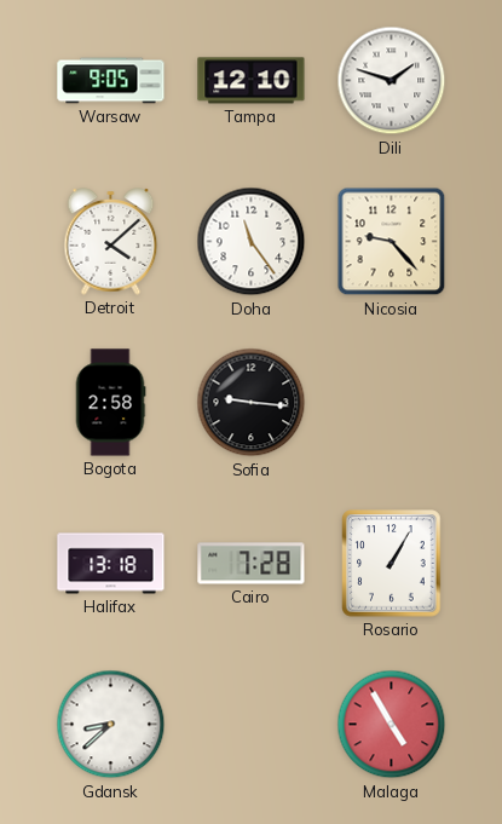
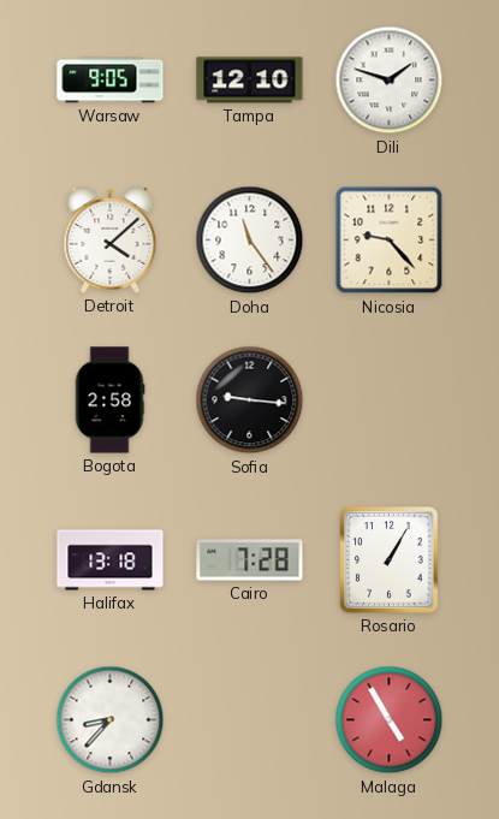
Gdansk: 8:38 -> 8:37 (111, 720)
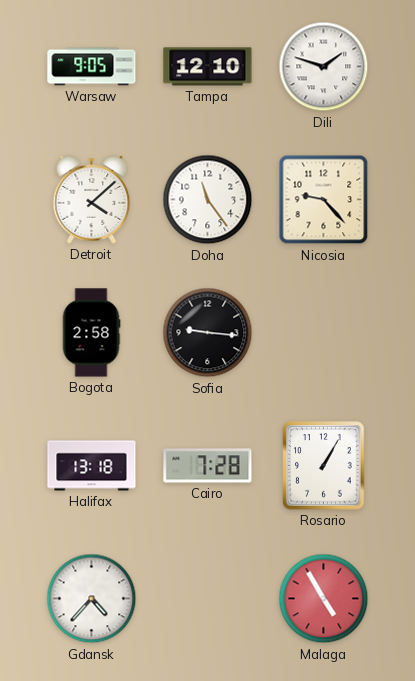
Gdansk: 8:37 -> 4:37 (92, 599)
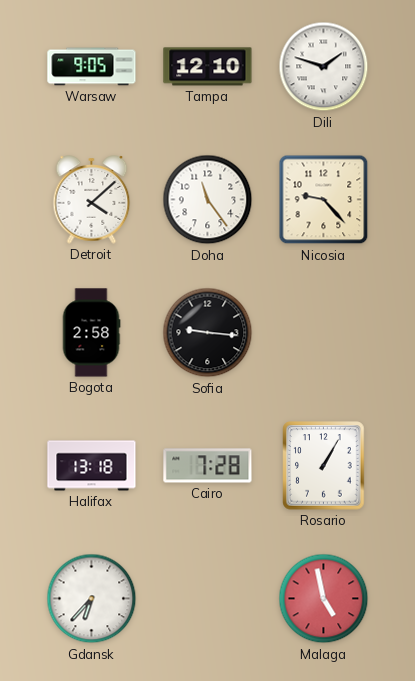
Gdansk: 4:37 -> 6:37 (92, 599)
Malaga: 4:55 -> 4:58 (324, 599)
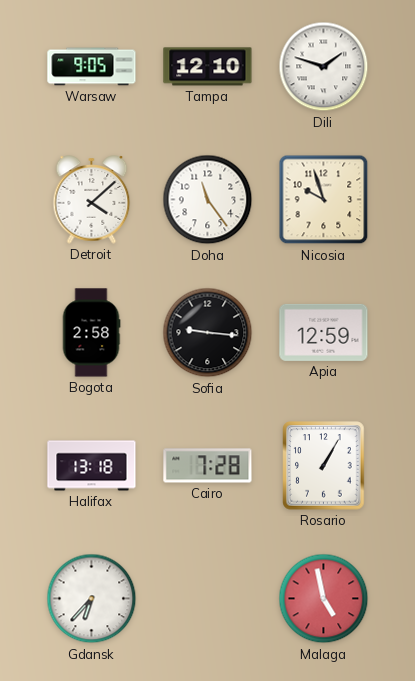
Nicosia: 9:23 -> 9:57 (324, 200)
Apia: none -> 12:59 (324, 332)
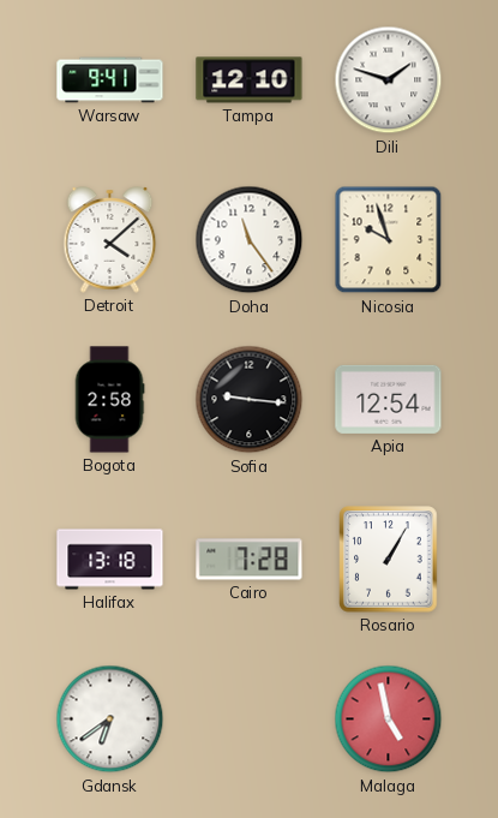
Warsaw: 9:05 -> 9:41 (110, 80)
Apia: 12:59 -> 12:54 (389, 399)
Gdansk: 6:37 -> 6:39 (110, 720)
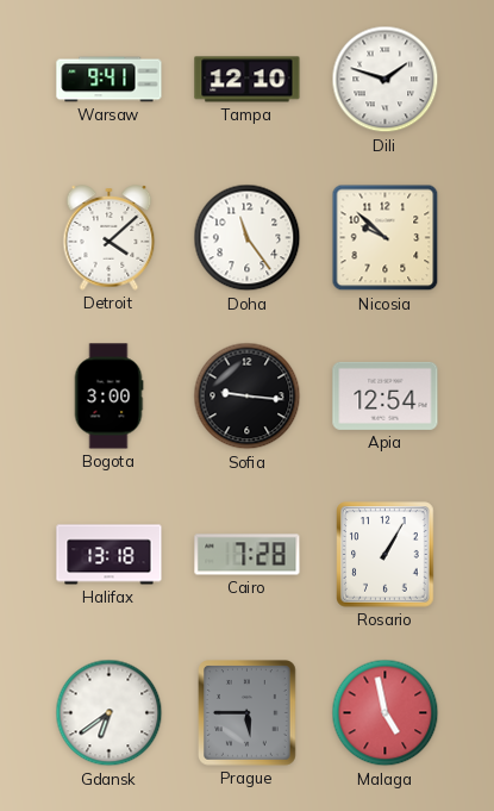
Nicosia: 9:57 -> 9:52 (386, 238)
Bogota: 2:58 -> 3:00 (108, 397)
Prague: none -> 5:45 (248, 713)
